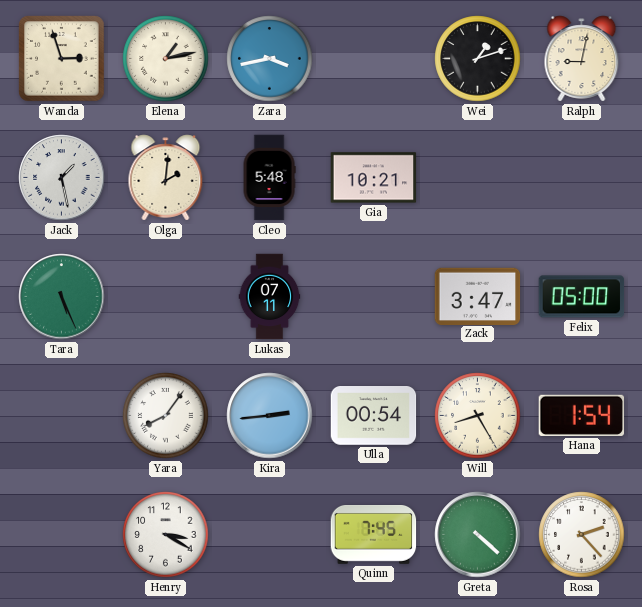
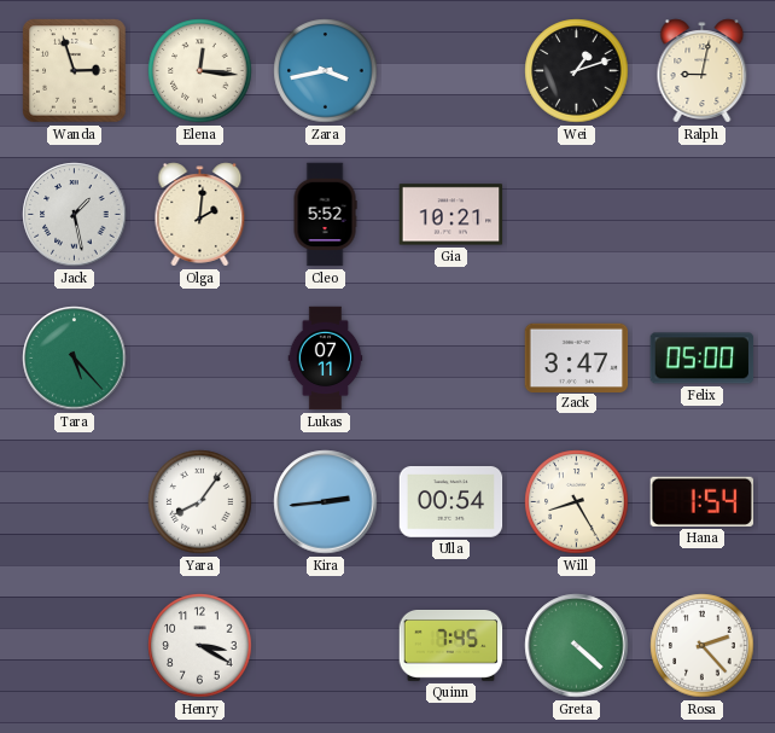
Elena: 1:13 -> 12:16 (200, 71)
Cleo: 5:48 -> 5:52 (325, 215)
Tara: 5:26 -> 5:23 (75, 359)
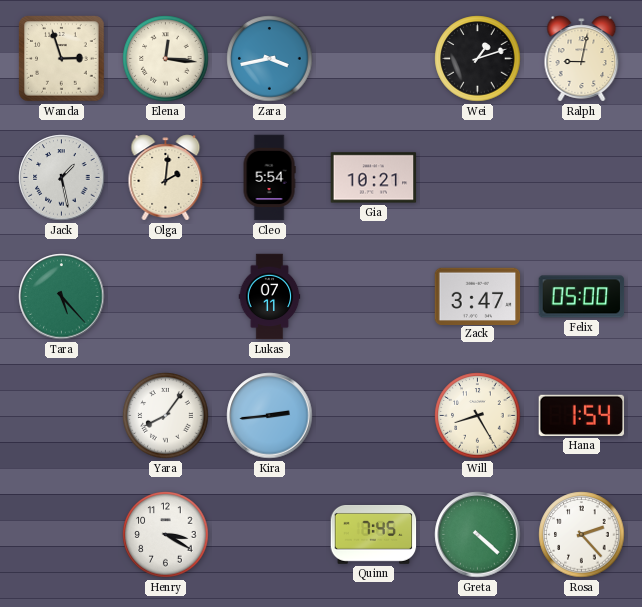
Cleo: 5:52 -> 5:54 (269, 178)
Ulla: 00:54 -> none (451, 502)
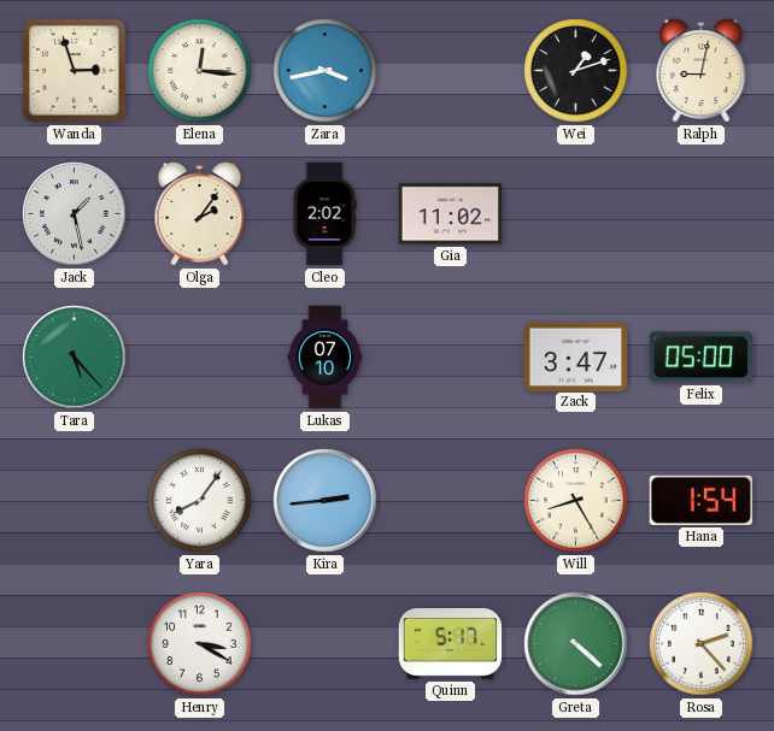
Olga: 2:01 -> 2:06 (200, 214)
Cleo: 5:54 -> 2:02 (324, 214)
Gia: 10:21 -> 11:02 (451, 214)
Lukas: 07:11 -> 07:10 (326, 358)
Quinn: 7:45 -> 5:17 (451, 644)
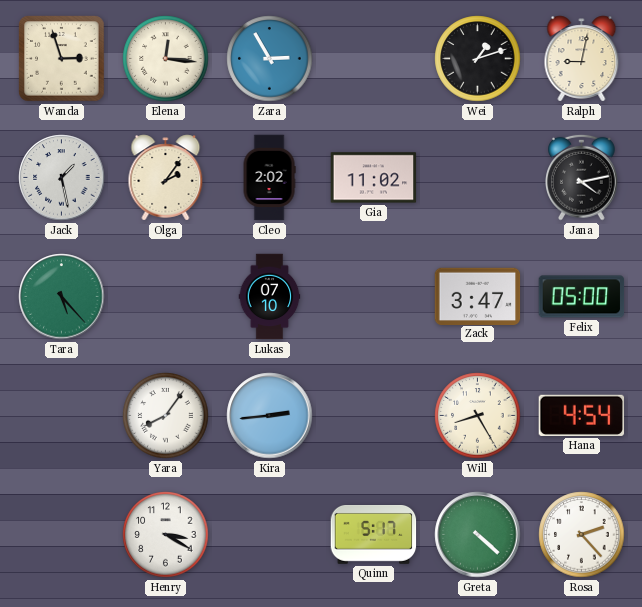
Zara: 3:43 -> 2:55 (270, 59)
Jana: none -> 4:13 (582, 177)
Hana: 1:54 -> 4:54 (582, 415)
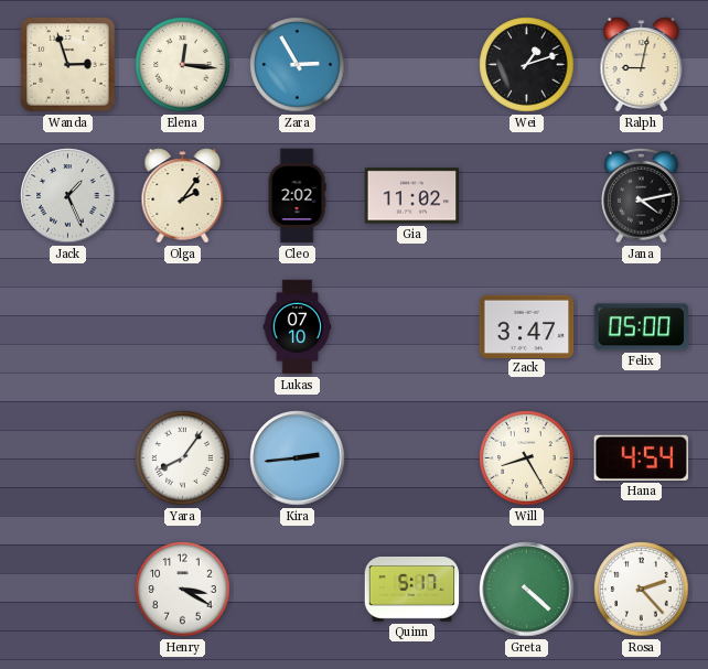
Jack: 1:28 -> 1:26 (68, 196)
Tara: 5:23 -> none (62, 297)
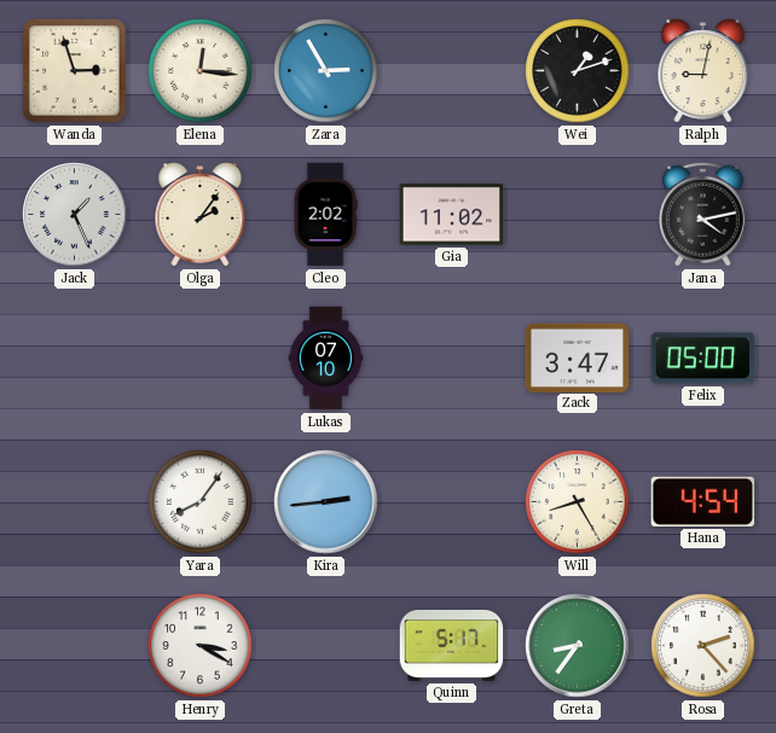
Greta: 4:22 -> 8:36 (578, 646)
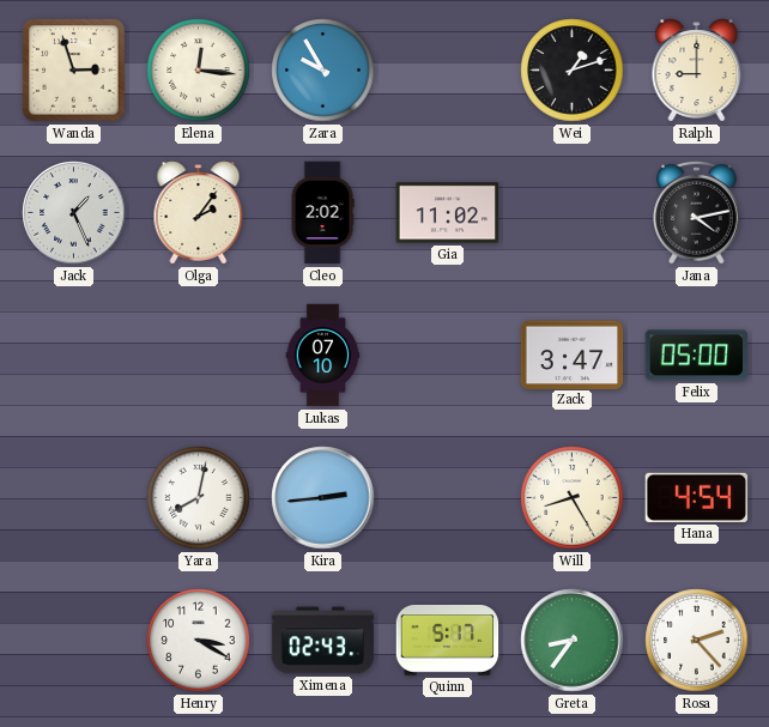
Zara: 2:55 -> 9:55 (323, 71)
Ralph: 9:02 -> 9:00 (697, 71)
Yara: 8:06 -> 8:02 (199, 498)
Ximena: none -> 02:43 (323, 641)
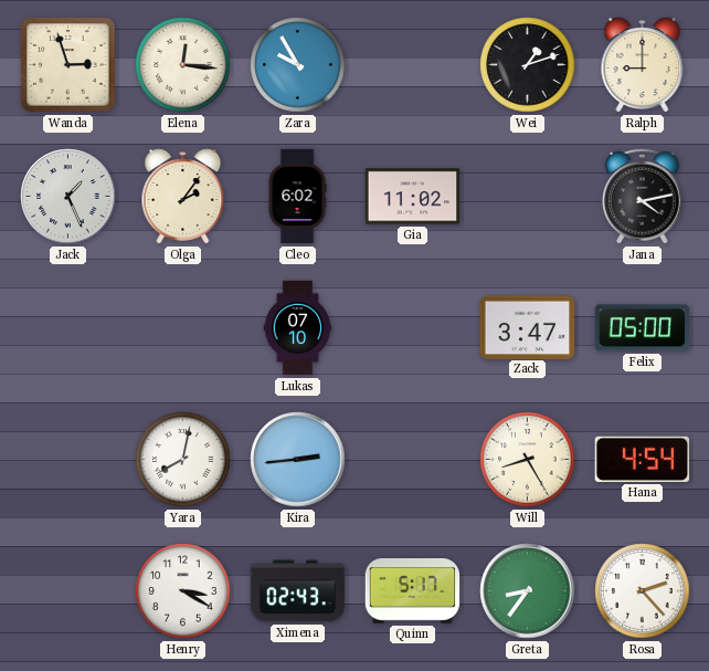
Cleo: 2:02 -> 6:02 (297, 197)
